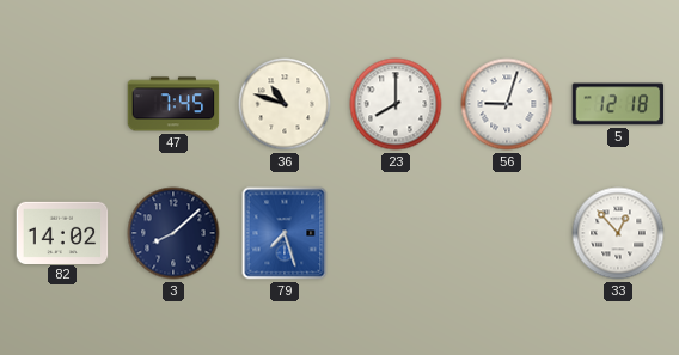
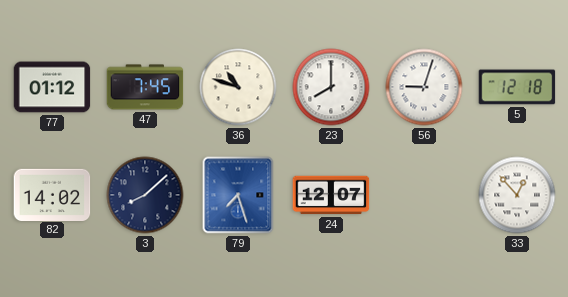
77: none -> 01:12 (52, 87)
24: none -> 12:07 (331, 195)
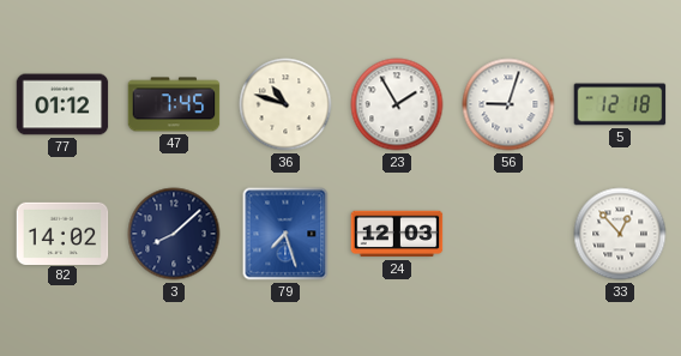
23: 8:00 -> 1:55 (397, 104)
24: 12:07 -> 12:03 (397, 234)
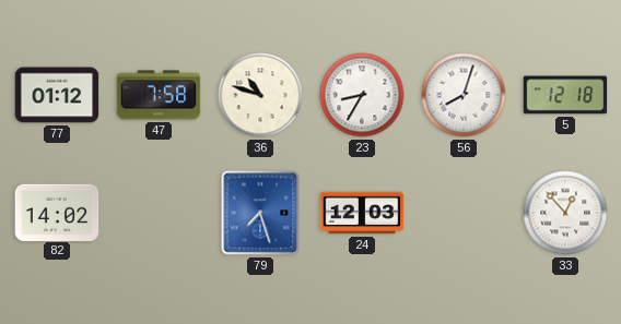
47: 7:45 -> 7:58 (159, 95)
23: 1:55 -> 8:35 (362, 95)
56: 9:03 -> 8:03 (464, 95)
3: 8:08 -> none (174, 234)
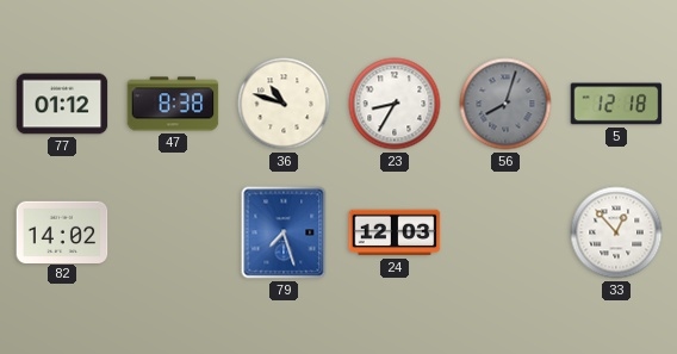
47: 7:58 -> 8:38 (173, 104)
56 dial: white -> grey (505, 104)
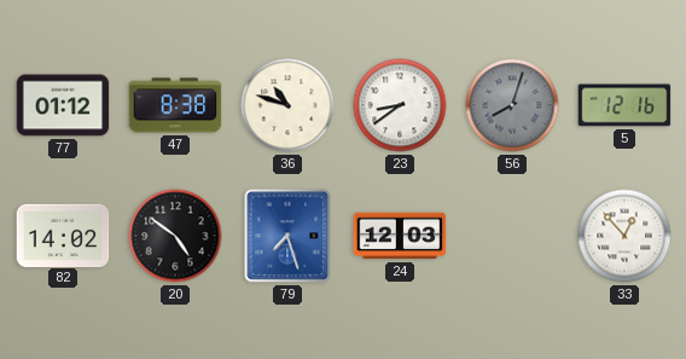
23: 8:35 -> 8:39 (400, 105)
5: 12:18 -> 12:16 (624, 105)
20: none -> 4:51 (175, 236)
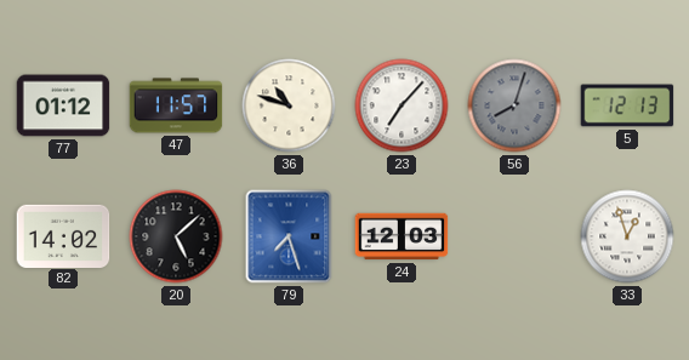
47: 8:38 -> 11:57 (176, 105)
23: 8:39 -> 7:07 (402, 105)
5: 12:16 -> 12:13 (627, 105)
20: 4:51 -> 5:08 (176, 236)
33: 12:53 -> 12:57 (627, 236)
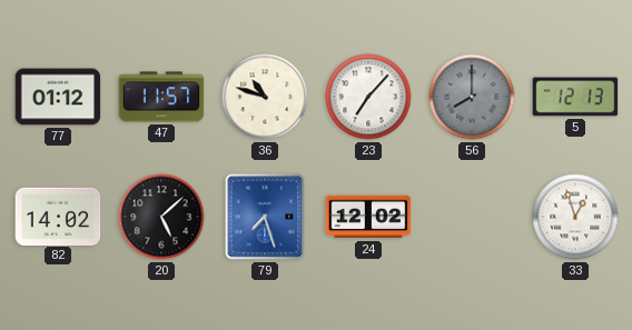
56: 8:03 -> 8:00 (472, 97)
24: 12:03 -> 12:02 (368, 217)
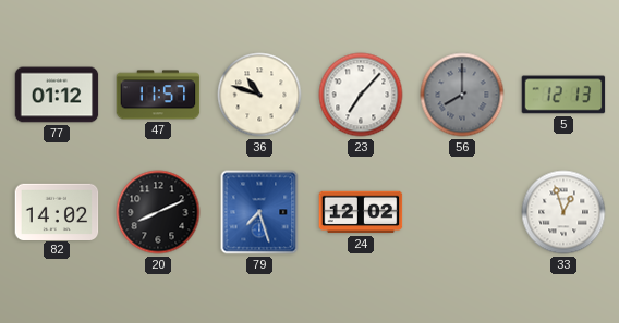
20: 5:08 -> 8:11 (158, 212)
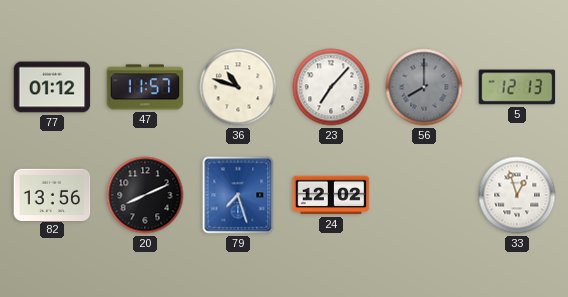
82: 14:02 -> 13:56 (52, 194)
